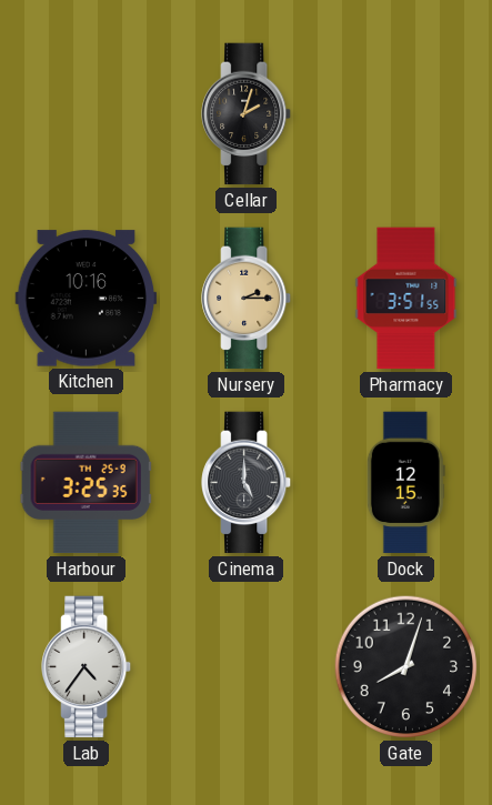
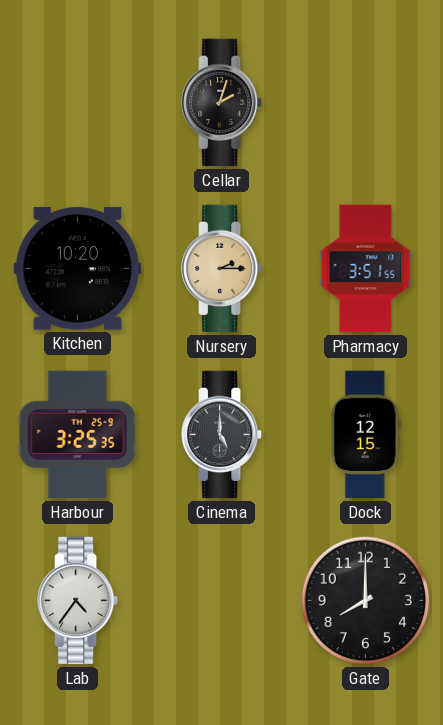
Kitchen: 10:16 -> 10:20 (78, 269)
Gate: 8:03 -> 8:00 (366, 601)
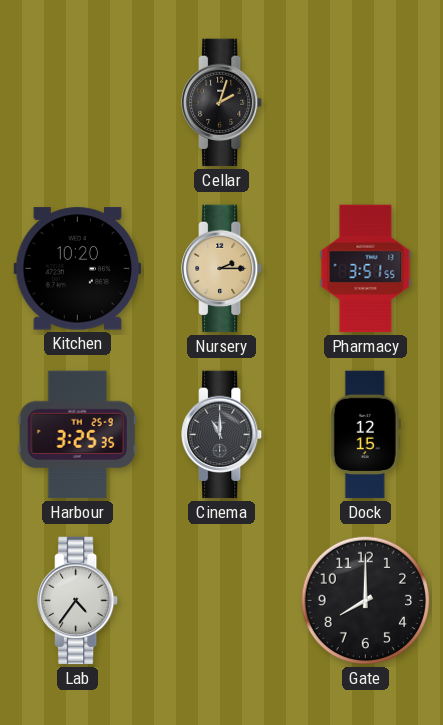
Cinema: 5:00 -> 11:00 (223, 435)
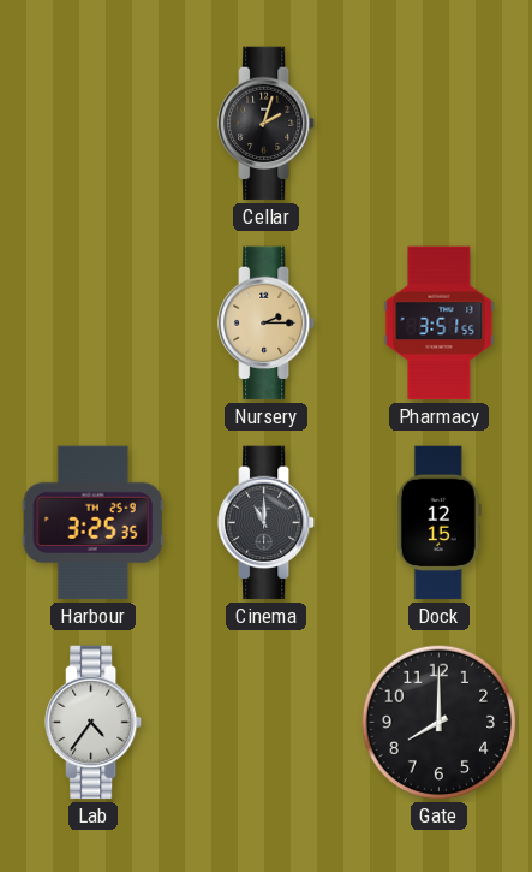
Kitchen: 10:20 -> none (78, 269)
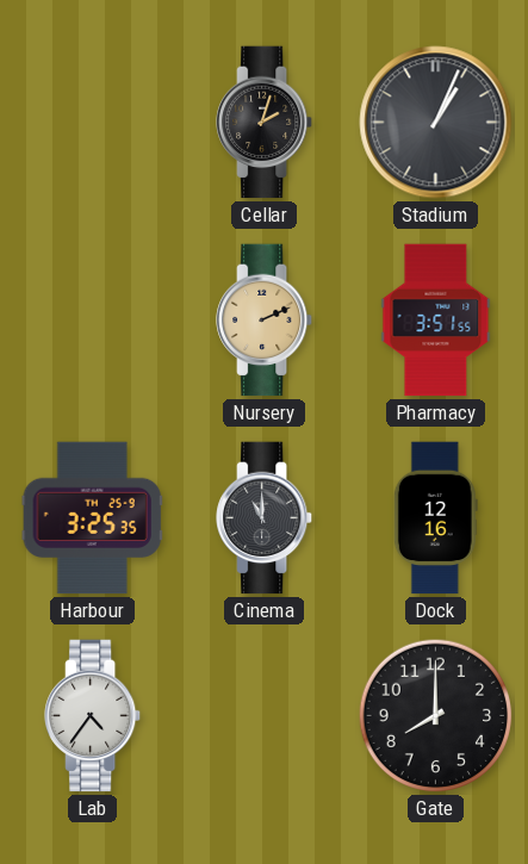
Stadium: none -> 1:04 (436, 123)
Nursery: 2:15 -> 2:11 (266, 321)
Dock: 12:15 -> 12:16 (435, 518)
